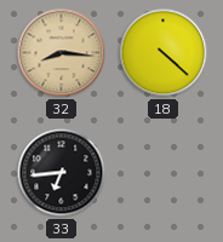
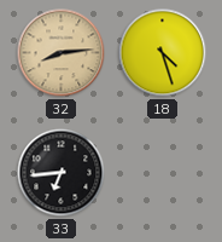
32: 8:16 -> 8:14 (62, 53)
18: 4:22 -> 4:27 (163, 53)
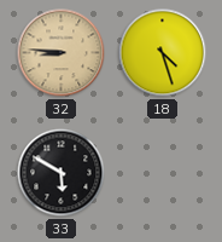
32: 8:14 -> 8:46 (62, 53)
33: 6:44 -> 5:50 (62, 173)
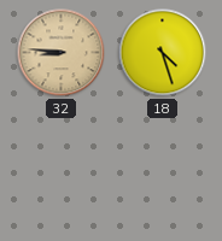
33: 5:50 -> none (62, 173)
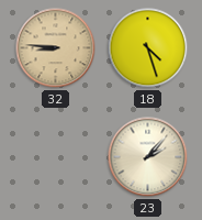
23: none -> 2:07 (148, 157)
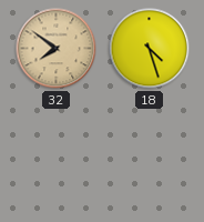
32: 8:46 -> 7:51 (57, 49)
23: 2:07 -> none (148, 157)
